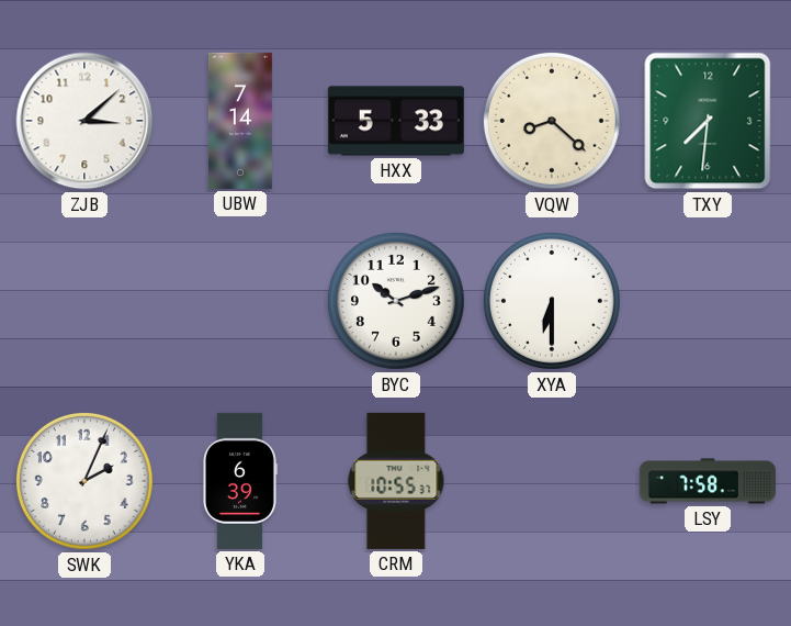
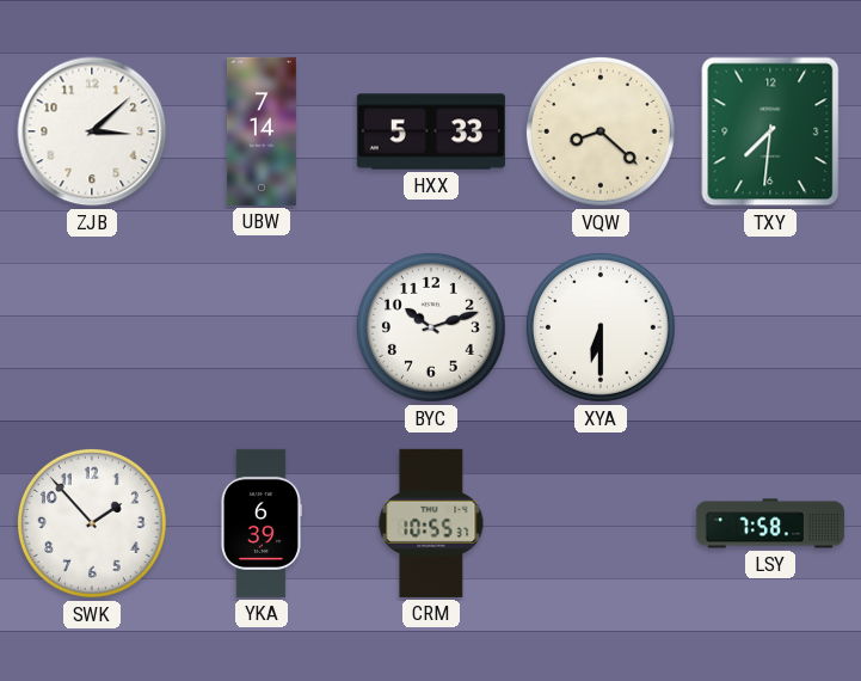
SWK: 2:04 -> 1:53 (92, 523)
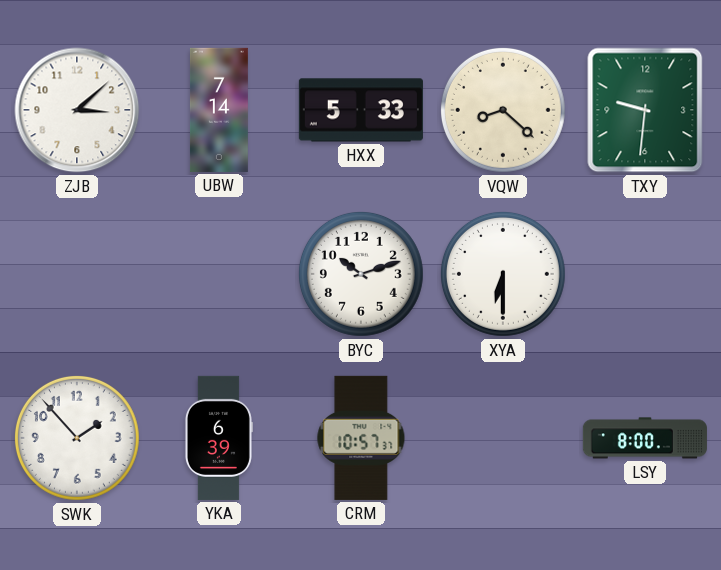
TXY: 7:31 -> 9:31 (645, 110)
CRM: 10:55 -> 10:57 (361, 438)
LSY: 7:58 -> 8:00 (645, 438)
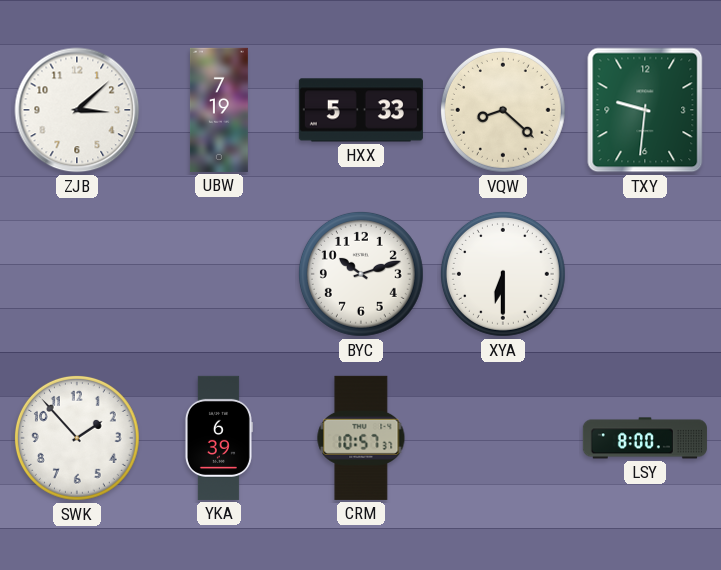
UBW: 7:14 -> 7:19 (219, 110)
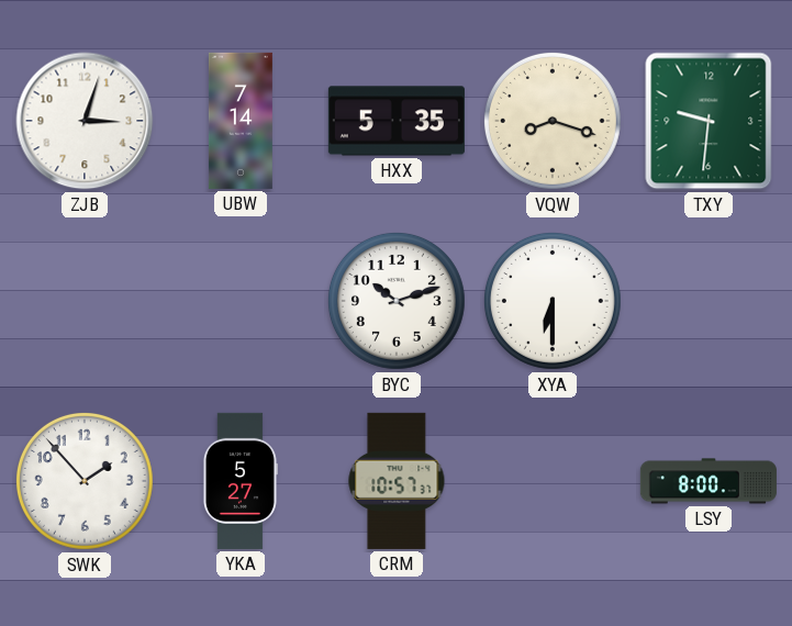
ZJB: 3:08 -> 3:03 (85, 121)
UBW: 7:19 -> 7:14 (241, 121)
HXX: 5:33 -> 5:35 (397, 121)
VQW: 8:22 -> 8:18 (553, 121)
YKA: 6:39 -> 5:27 (239, 481)
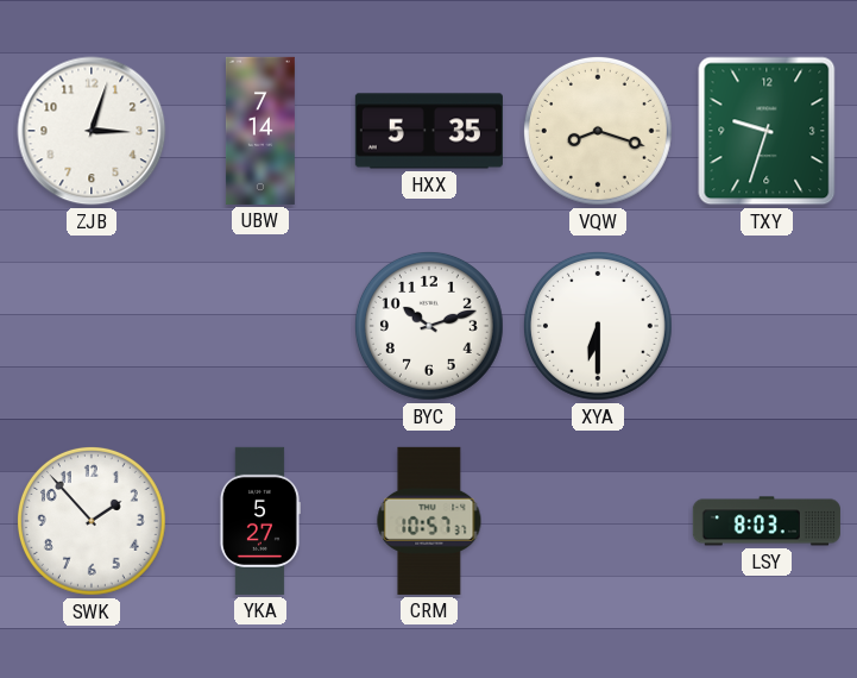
TXY: 9:31 -> 9:33 (767, 131)
LSY: 8:00 -> 8:03 (767, 521)
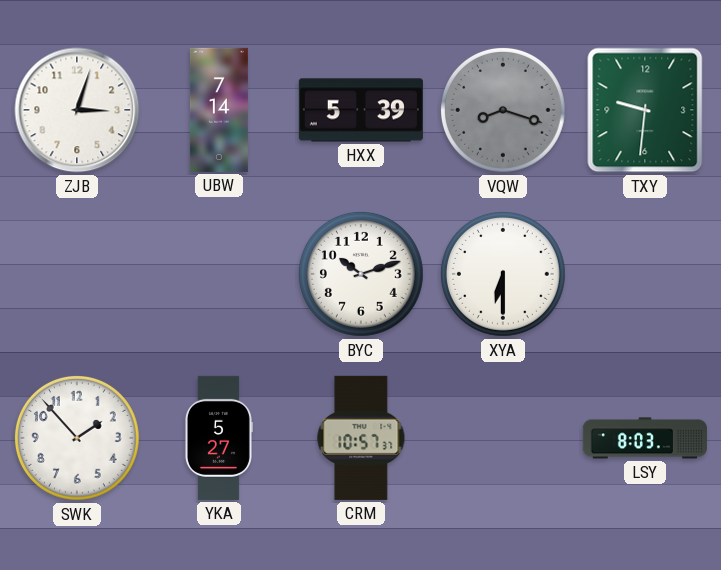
HXX: 5:35 -> 5:39 (361, 110)
VQW dial: cream -> grey (503, 110)
TXY: 9:33 -> 9:31 (645, 110)
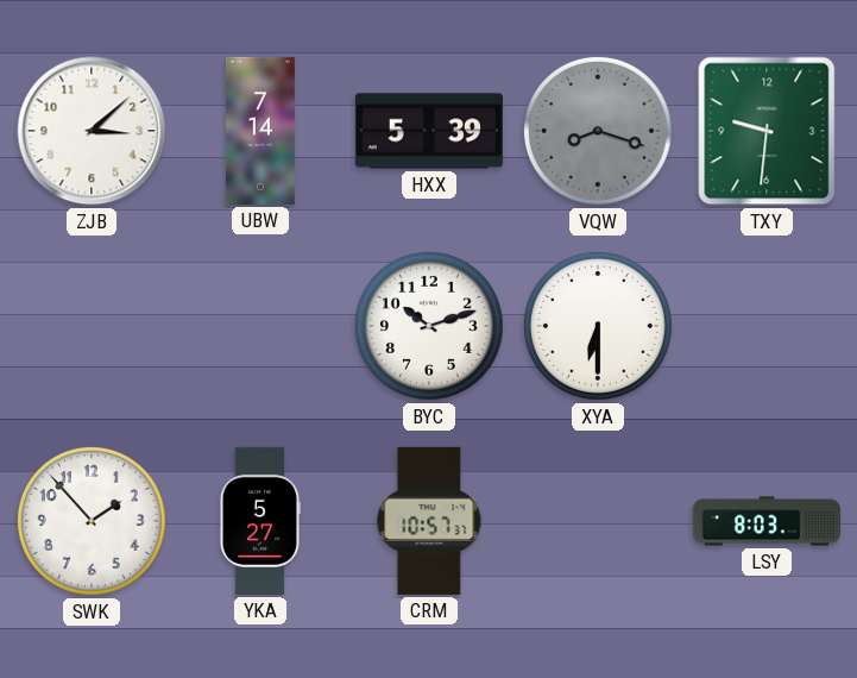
ZJB: 3:03 -> 3:08 (92, 131)
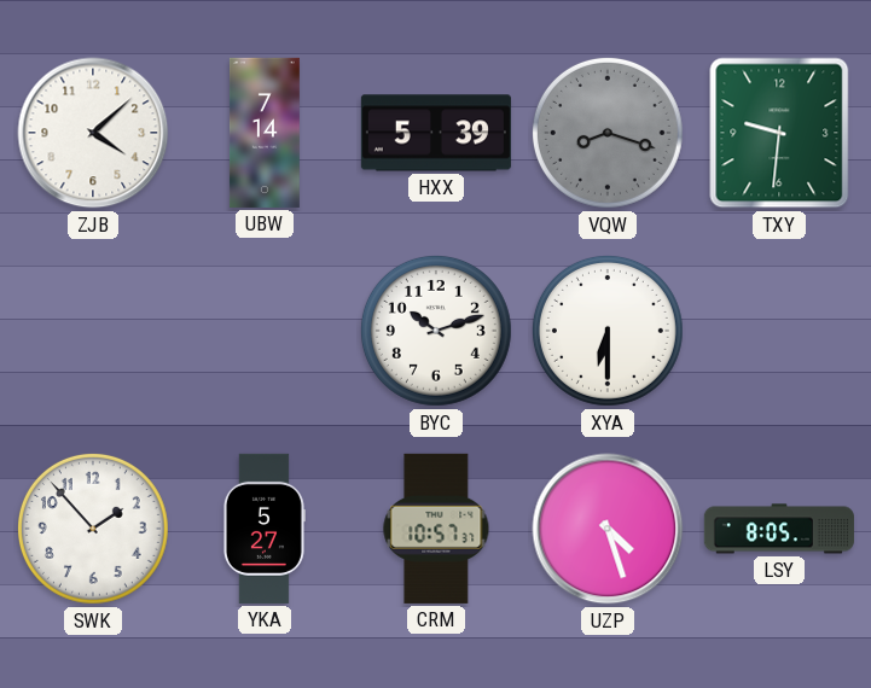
ZJB: 3:08 -> 4:08 (93, 133)
UZP: none -> 4:27 (608, 529)
LSY: 8:03 -> 8:05 (779, 529)
